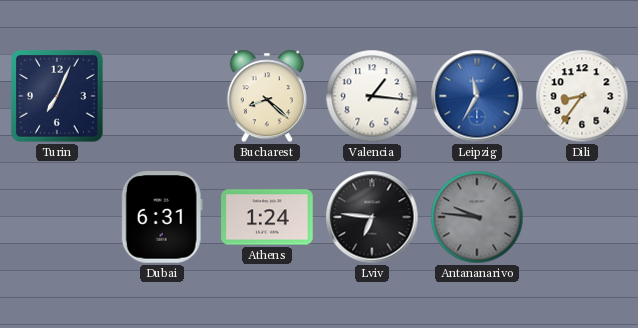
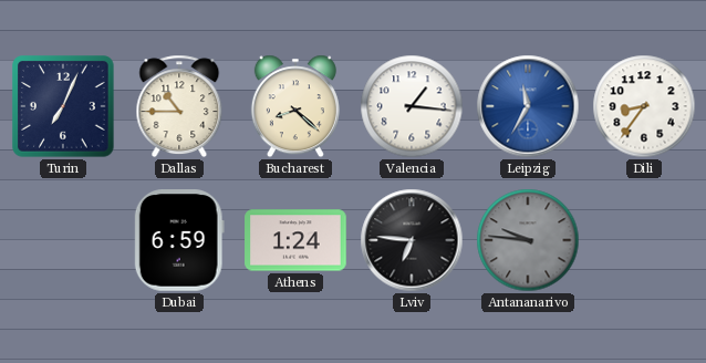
Dallas: none -> 10:45 (179, 106)
Dubai: 6:31 -> 6:59 (179, 241)
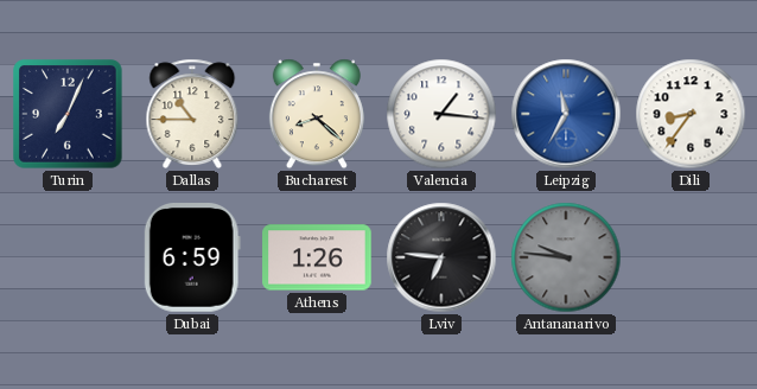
Athens: 1:24 -> 1:26 (317, 257)
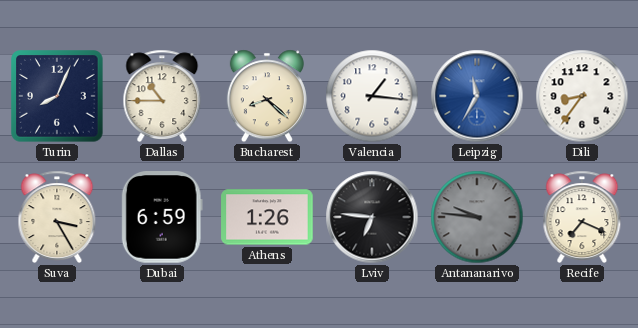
Turin: 7:04 -> 8:04 (57, 96)
Suva: none -> 3:25 (57, 217)
Recife: none -> 7:19 (582, 217)
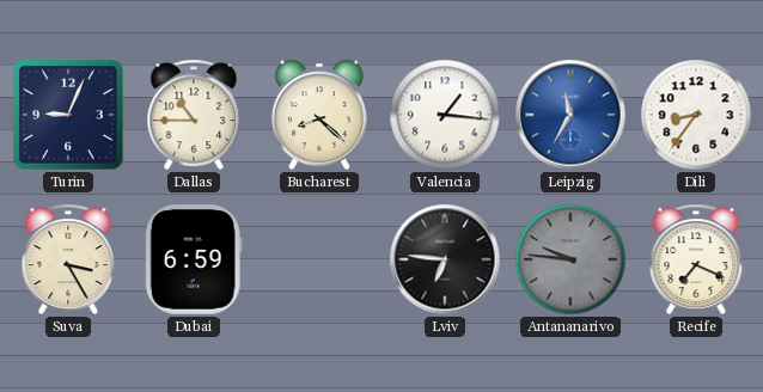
Turin: 8:04 -> 9:04 (68, 115)
Athens: 1:26 -> none (267, 217)
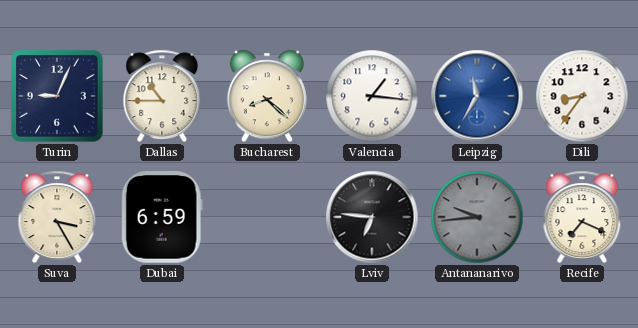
Antananarivo: 9:46 -> 9:44 (477, 217)
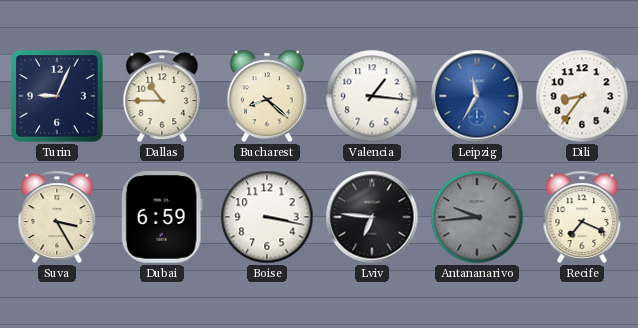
Boise: none -> 3:17 (267, 217)
